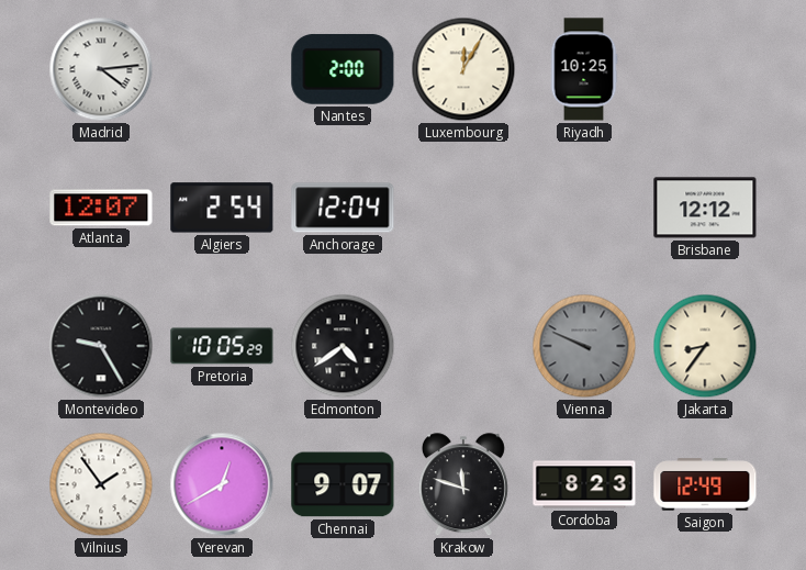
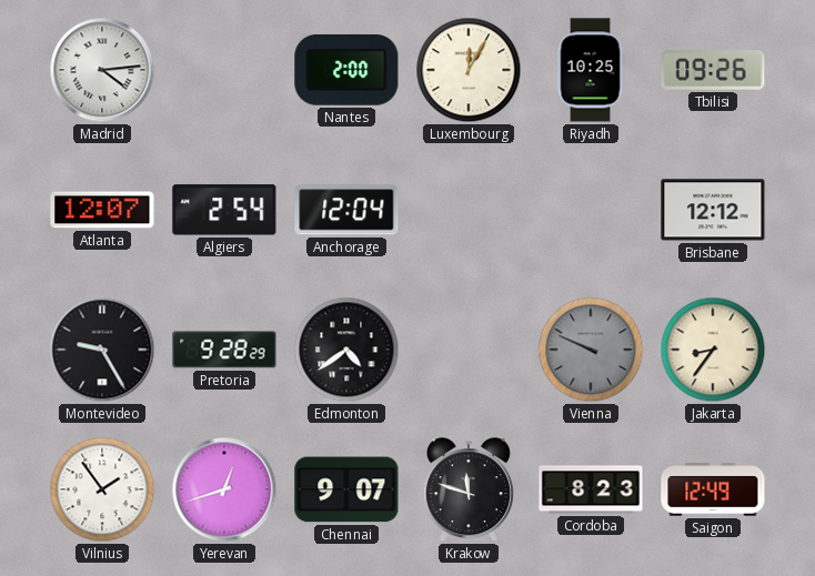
Tbilisi: none -> 09:26 (713, 70)
Pretoria: 10:05 -> 9:28 (224, 350)
Yerevan: 12:40 -> 12:42 (224, 489)
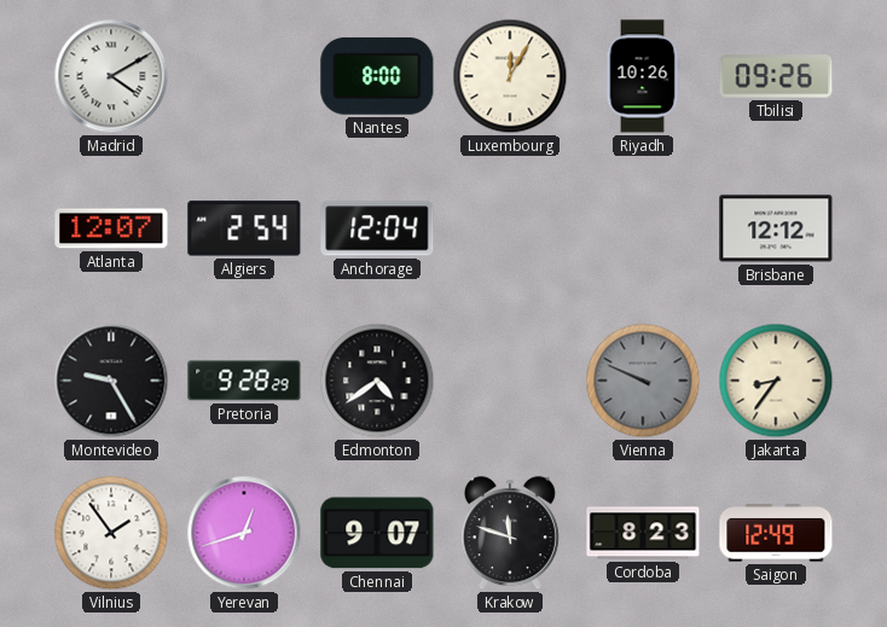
Madrid: 4:14 -> 4:10 (111, 76)
Nantes: 2:00 -> 8:00 (377, 76)
Riyadh: 10:25 -> 10:26 (643, 76)
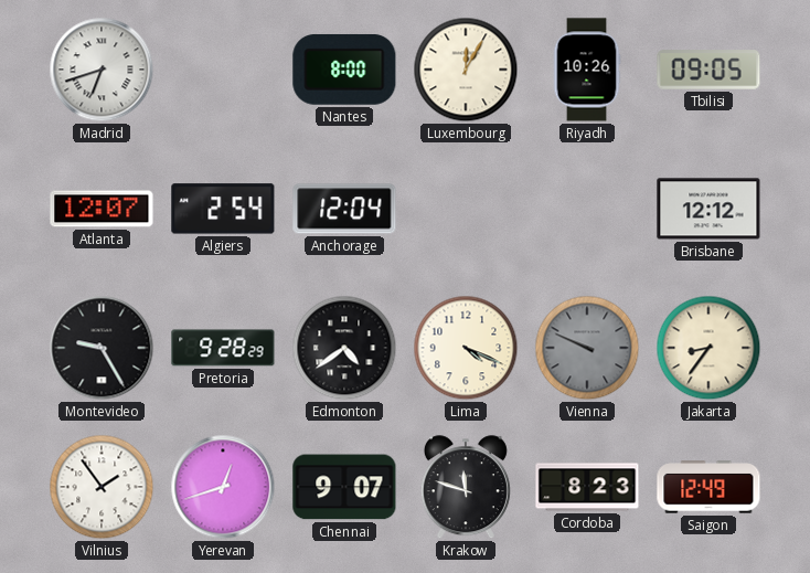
Madrid: 4:10 -> 6:42 (102, 70)
Tbilisi: 09:26 -> 09:05 (708, 70)
Lima: none -> 4:19 (466, 348)
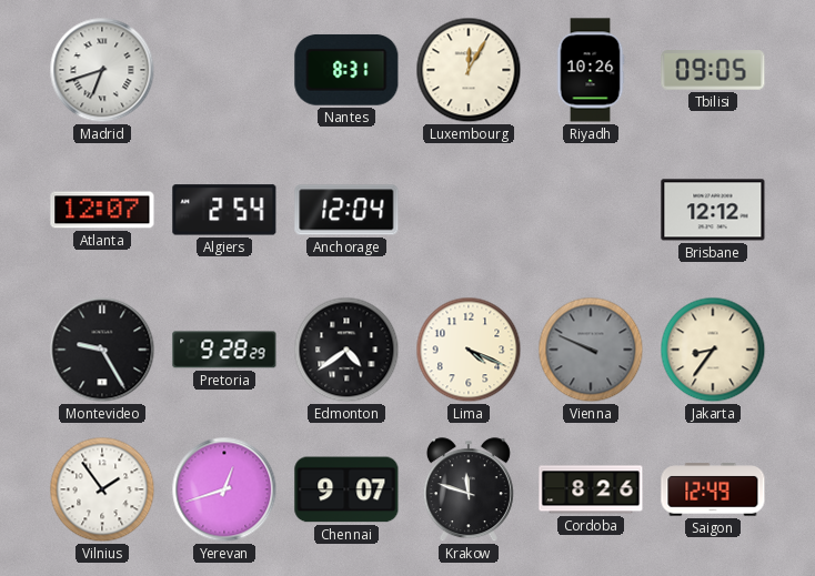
Nantes: 8:00 -> 8:31 (346, 70)
Cordoba: 8:23 -> 8:26 (591, 489)
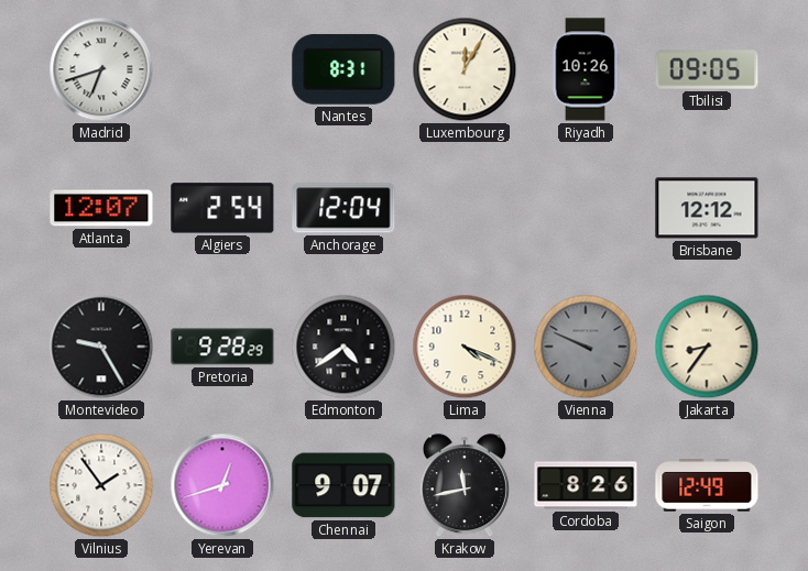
Krakow: 11:48 -> 11:43 (465, 486)
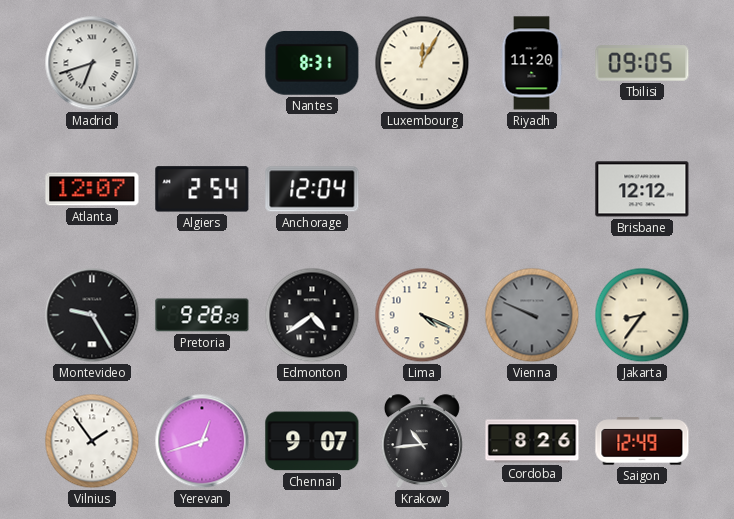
Riyadh: 10:26 -> 11:20 (532, 63)
Krakow: 11:43 -> 10:44 (422, 442)
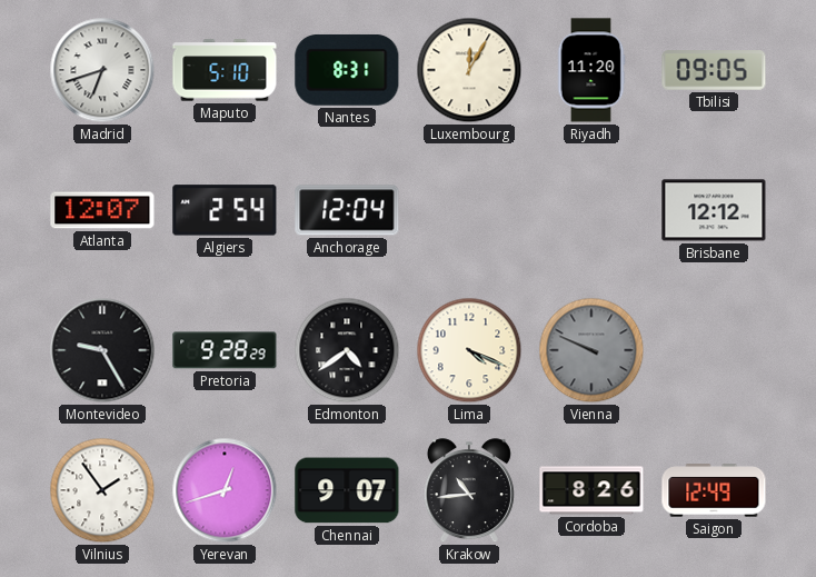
Maputo: none -> 5:10 (225, 70)
Jakarta: 8:36 -> none (642, 315)
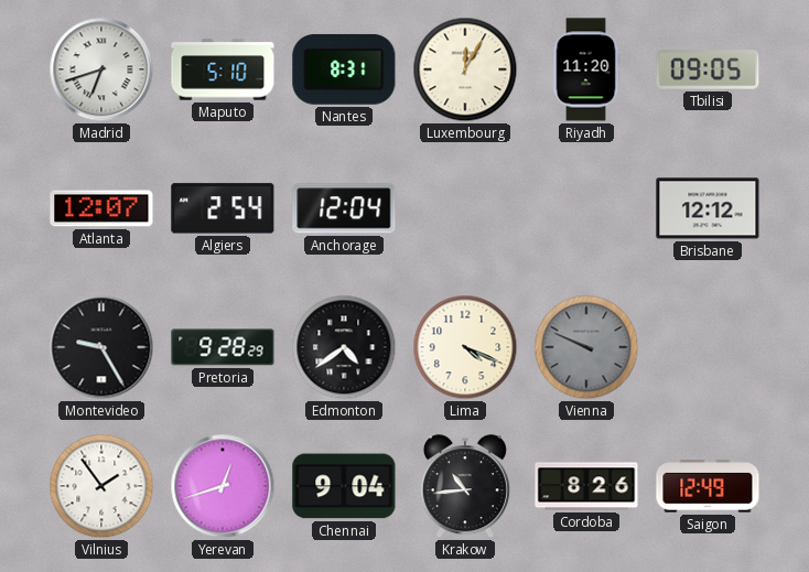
Chennai: 9:07 -> 9:04 (344, 486)
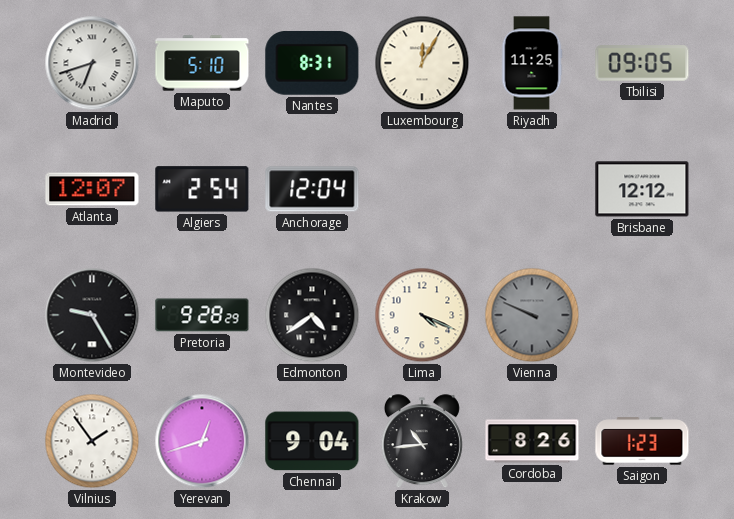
Riyadh: 11:20 -> 11:25 (532, 63)
Saigon: 12:49 -> 1:23 (642, 441)
